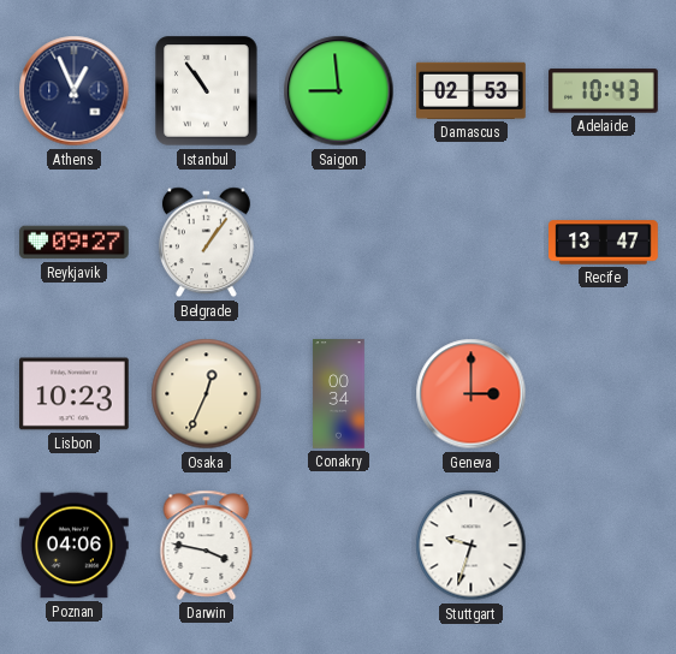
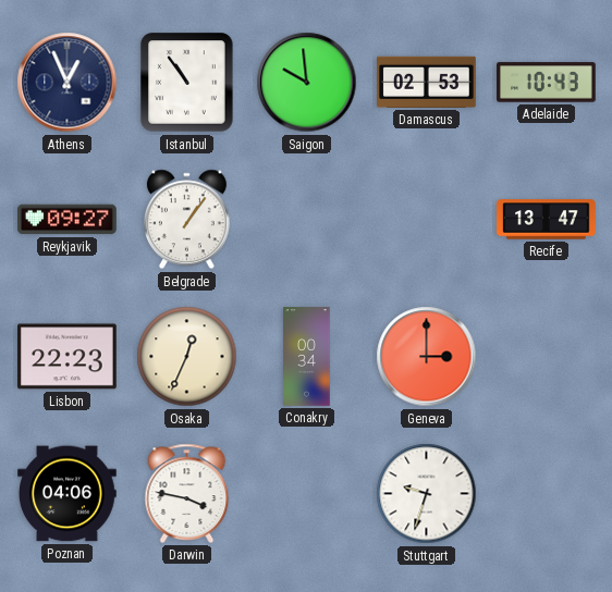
Saigon: 8:59 -> 9:59 (307, 83)
Lisbon: 10:23 -> 22:23 (68, 357)
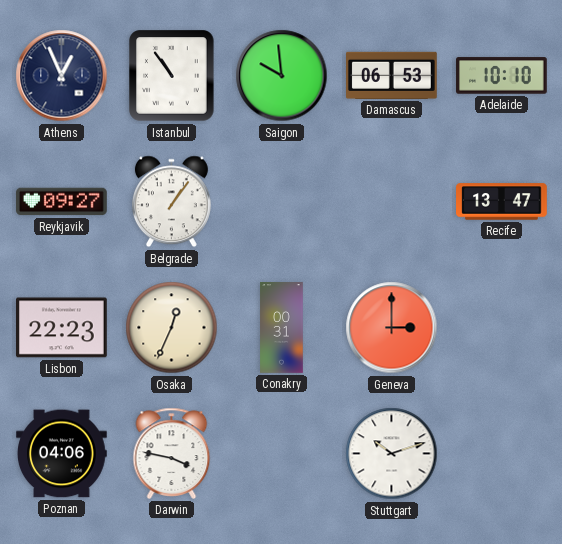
Damascus: 02:53 -> 06:53 (392, 75)
Adelaide: 10:43 -> 10:10 (502, 76)
Conakry: 00:34 -> 00:31 (282, 328)
Stuttgart: 9:33 -> 10:12 (392, 454)
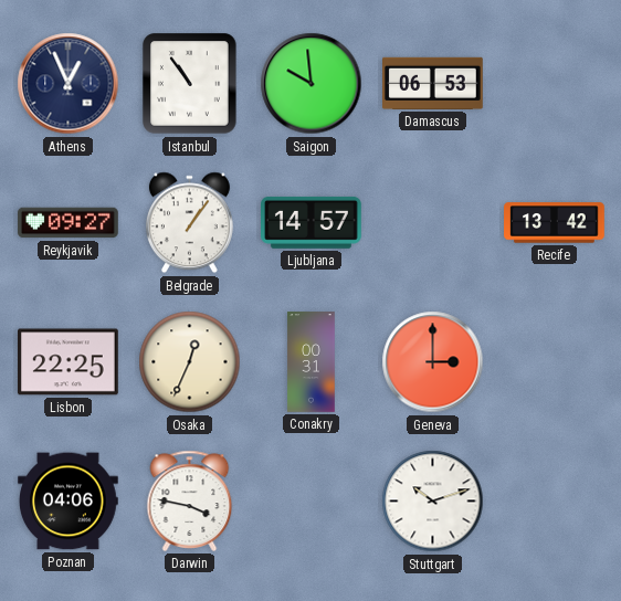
Adelaide: 10:10 -> none (502, 76)
Ljubljana: none -> 14:57 (312, 222)
Recife: 13:47 -> 13:42 (555, 223)
Lisbon: 22:23 -> 22:25 (69, 362)
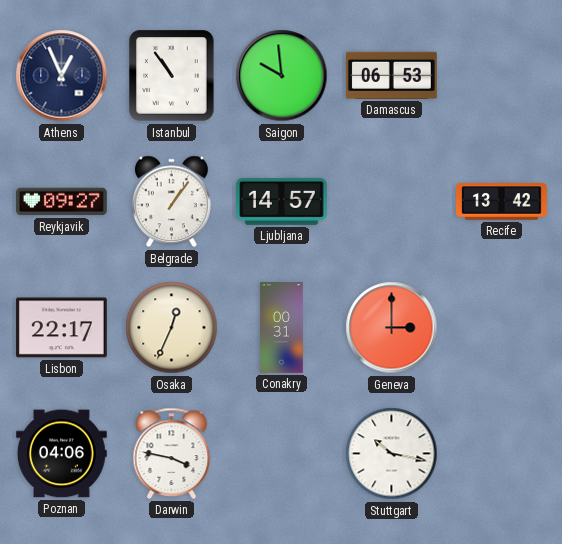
Lisbon: 22:25 -> 22:17 (62, 328)
Stuttgart: 10:12 -> 10:17 (392, 454)
